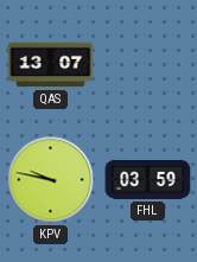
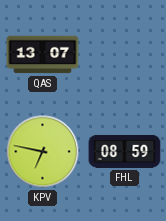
KPV: 9:47 -> 6:47 (43, 152)
FHL: 03:59 -> 08:59 (125, 151)
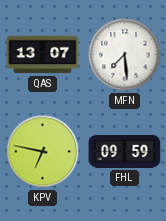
MFN: none -> 7:29 (125, 55)
FHL: 08:59 -> 09:59 (125, 151)
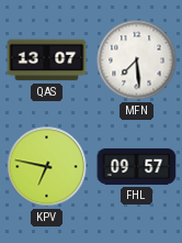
FHL: 09:59 -> 09:57 (137, 166)
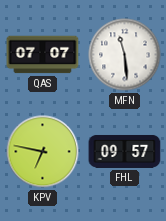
QAS: 13:07 -> 07:07 (43, 55)
MFN: 7:29 -> 11:29 (125, 55)
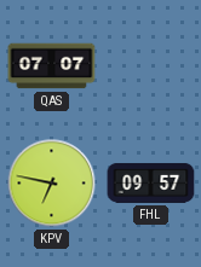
MFN: 11:29 -> none (125, 55)
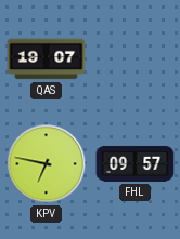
QAS: 07:07 -> 19:07 (47, 59)
